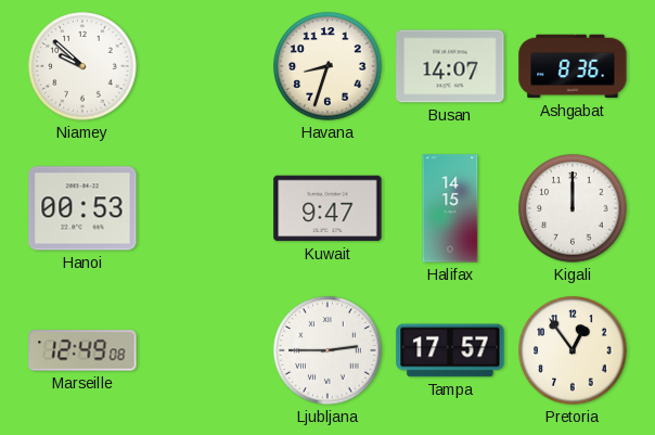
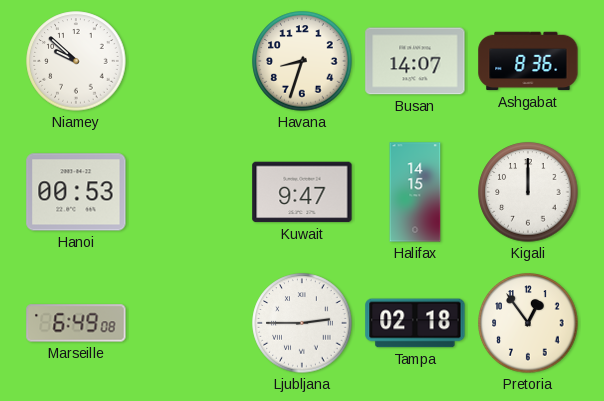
Marseille: 12:49 -> 6:49 (76, 323)
Tampa: 17:57 -> 02:18 (415, 323)
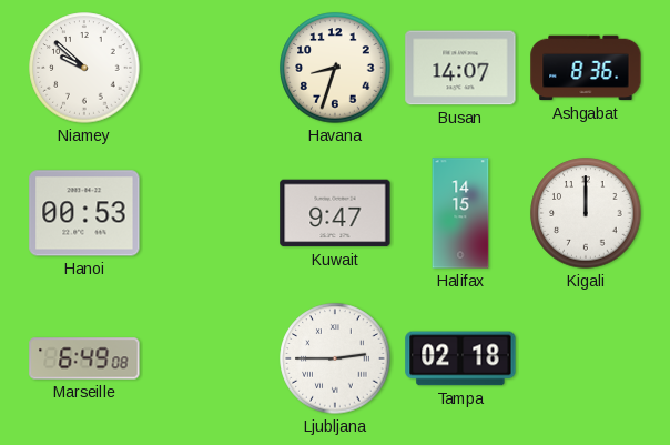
Pretoria: 12:54 -> none (528, 323)
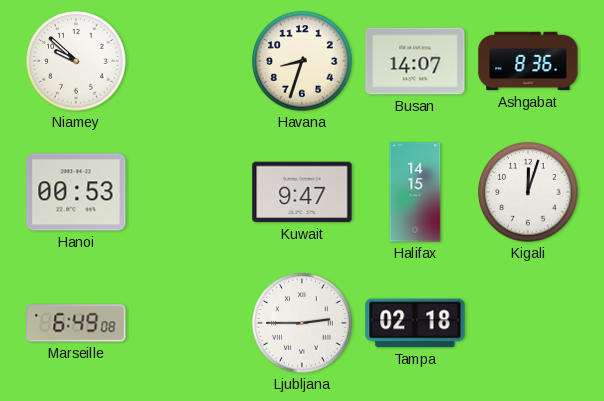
Kigali: 12:00 -> 12:03 (528, 192)
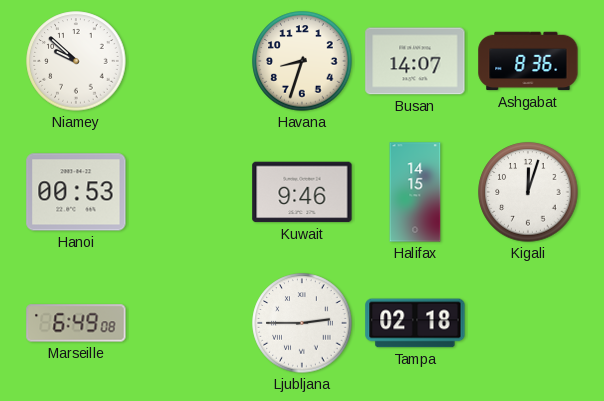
Kuwait: 9:47 -> 9:46 (302, 192)
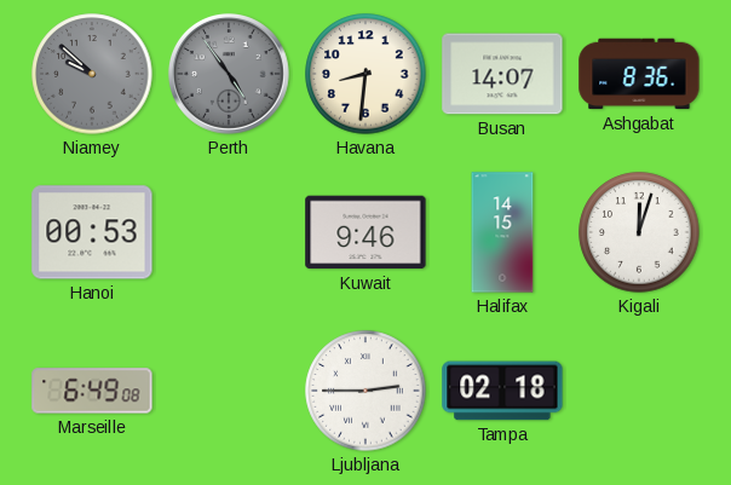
Niamey dial: white -> grey (92, 74)
Perth: none -> 4:54 (229, 74)
Havana: 8:33 -> 8:31 (365, 74)
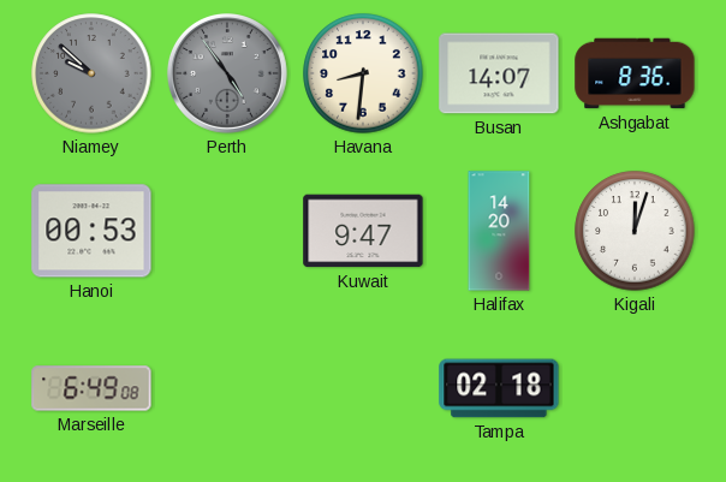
Kuwait: 9:46 -> 9:47 (363, 231)
Halifax: 14:15 -> 14:20 (499, 231)
Ljubljana: 2:45 -> none (365, 391)
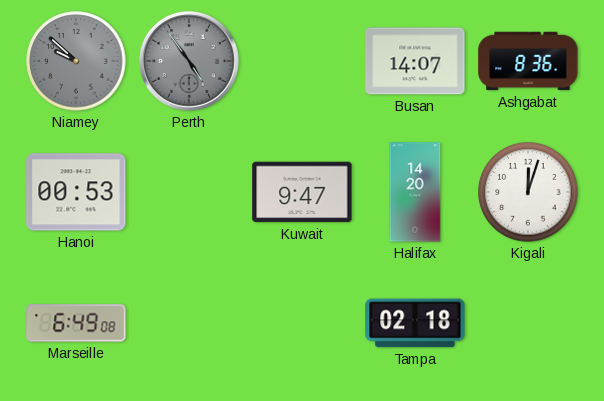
Havana: 8:31 -> none (363, 73)
